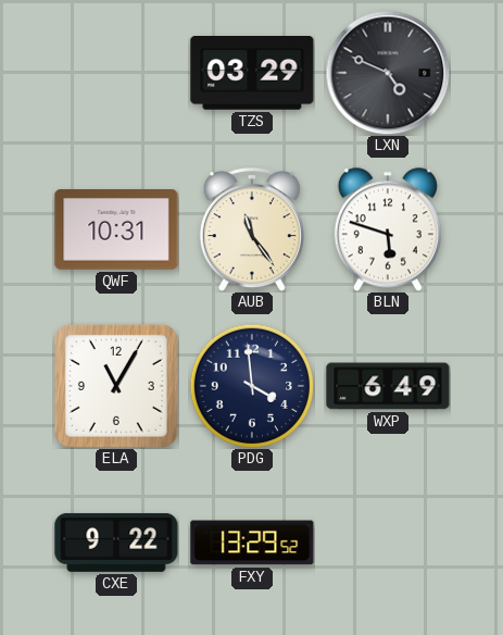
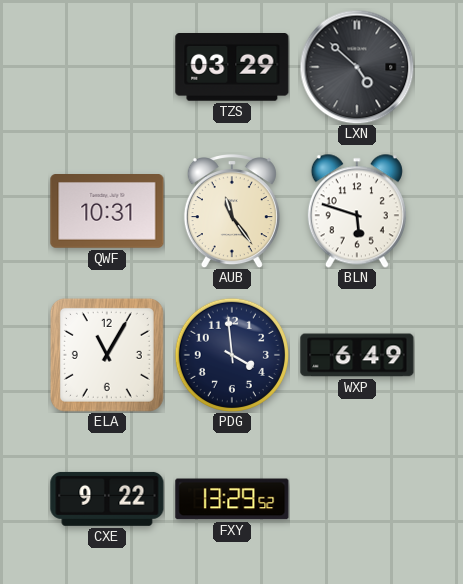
LXN: 4:49 -> 4:52 (357, 67)
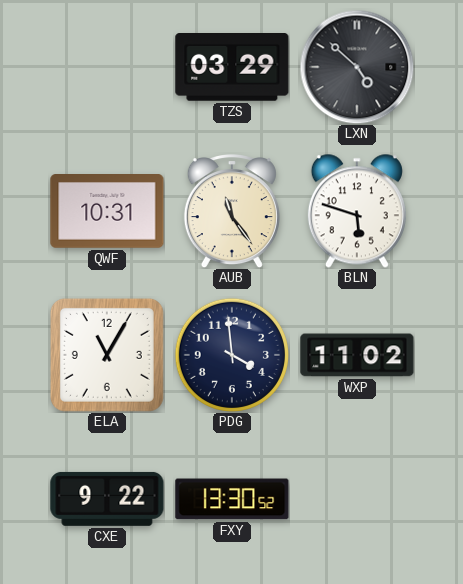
WXP: 6:49 -> 11:02 (357, 355)
FXY: 13:29 -> 13:30 (232, 499)
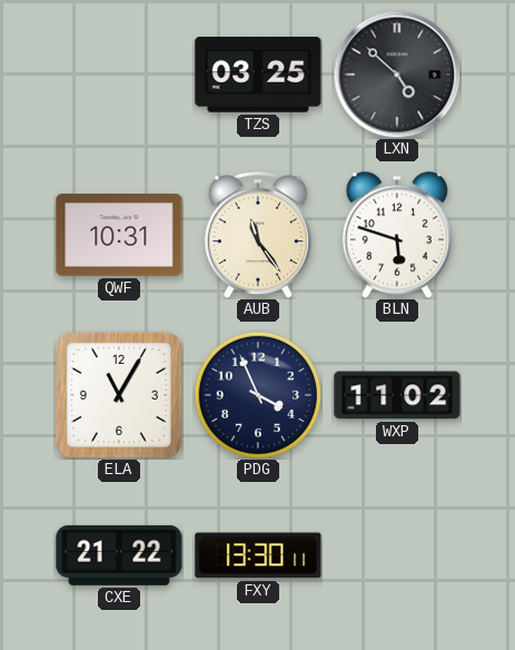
TZS: 03:29 -> 03:25 (258, 76)
PDG: 3:59 -> 3:56 (258, 395)
CXE: 9:22 -> 21:22 (119, 555)
FXY: 13:30:52 -> 13:30:11 (258, 555)
